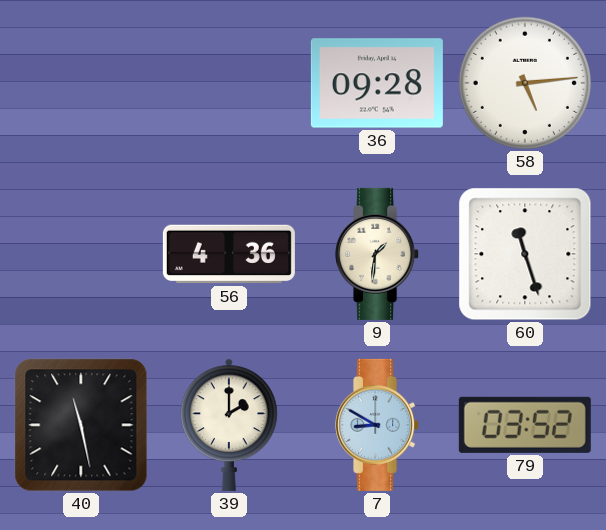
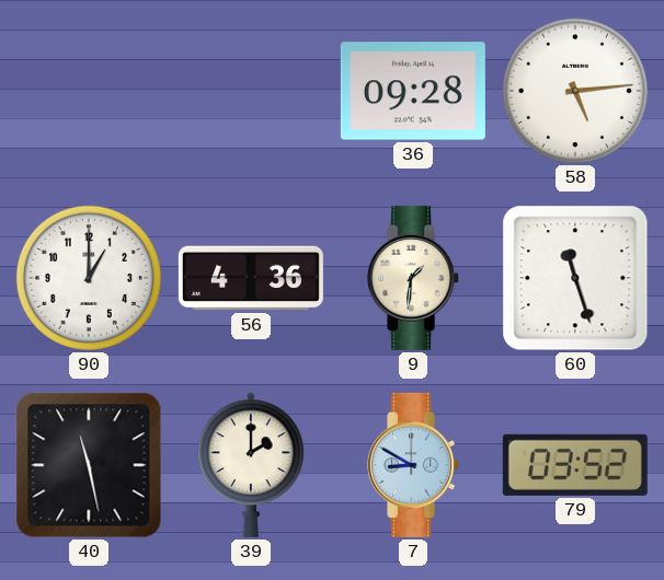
90: none -> 1:00 (89, 278)
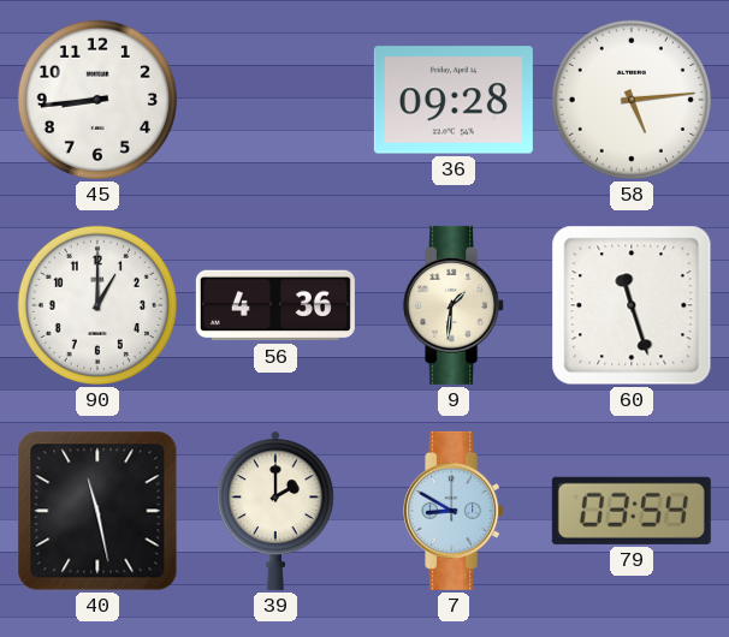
45: none -> 8:44 (97, 100)
79: 03:52 -> 03:54 (632, 511)
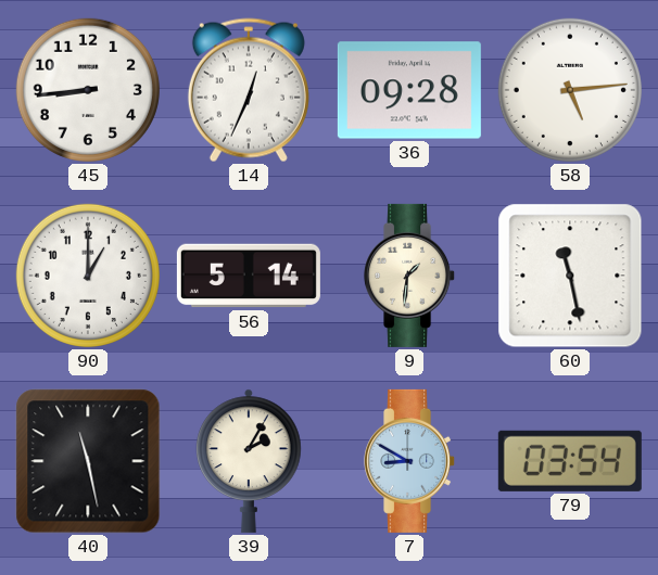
14: none -> 12:34 (249, 90)
56: 4:36 -> 5:14 (249, 276)
60: 11:27 -> 11:28 (570, 276)
39: 2:00 -> 2:05 (249, 461)
